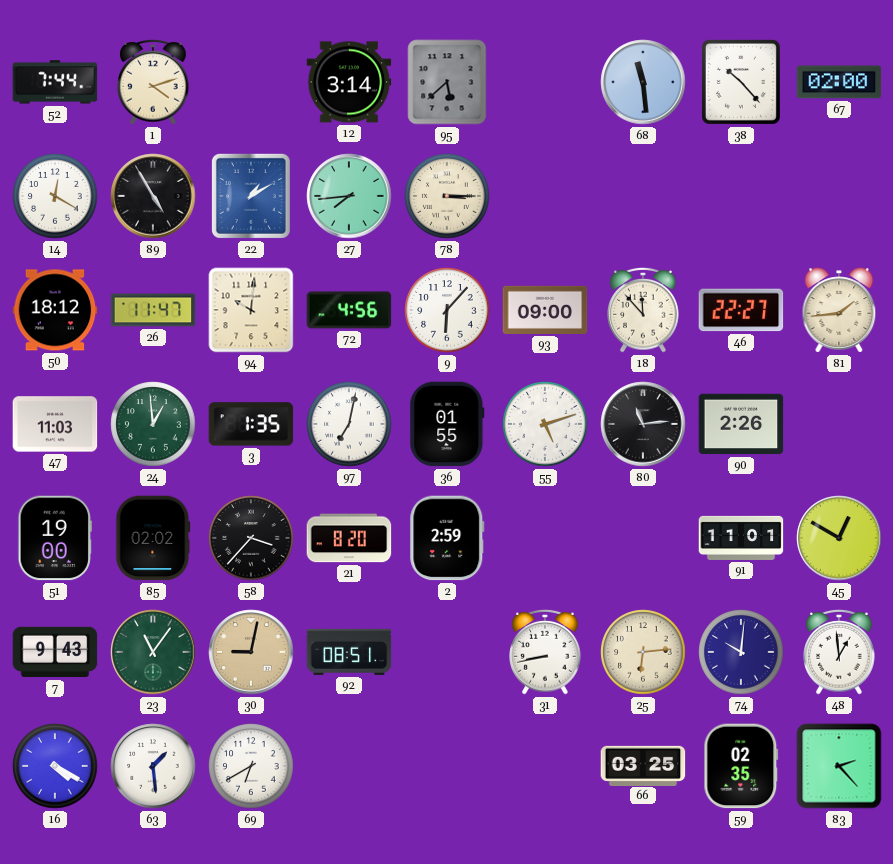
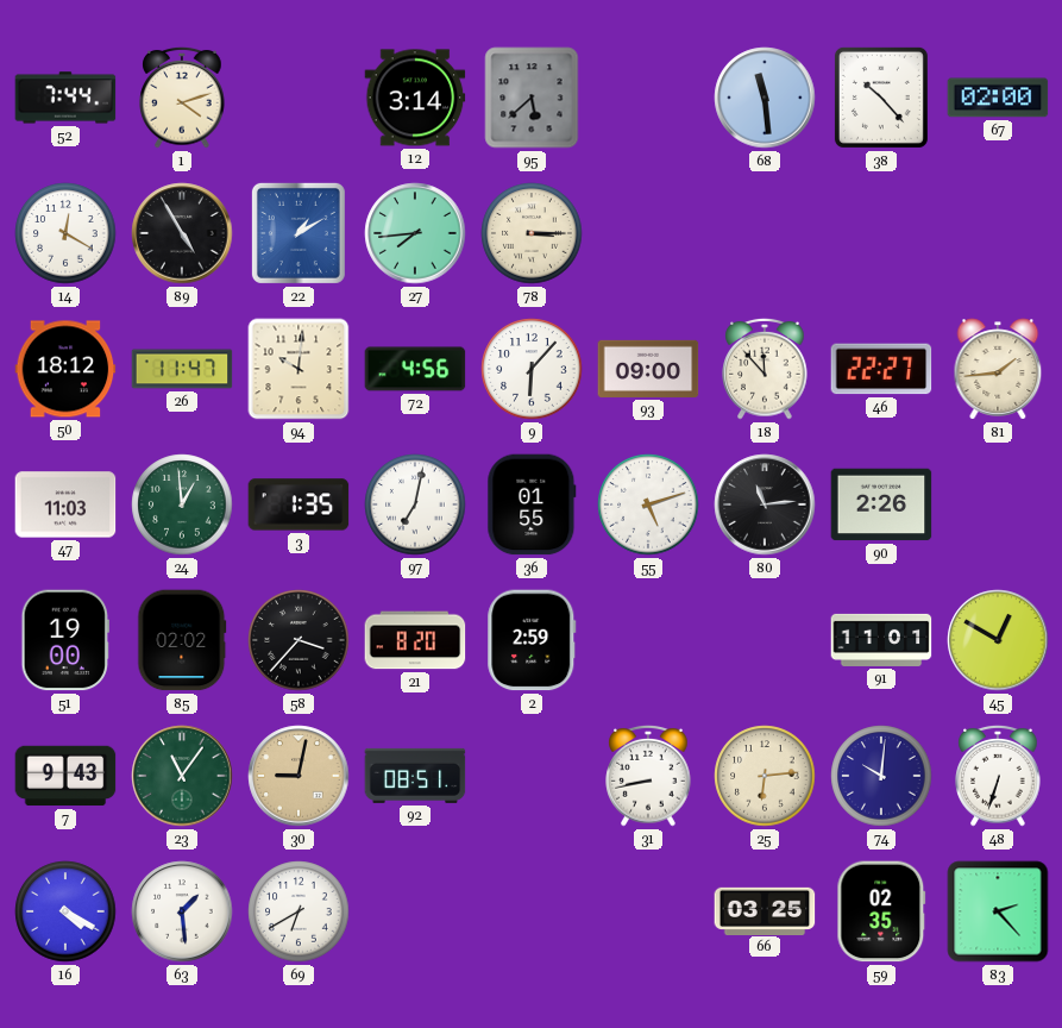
48: 12:59 -> 6:33 (998, 776)
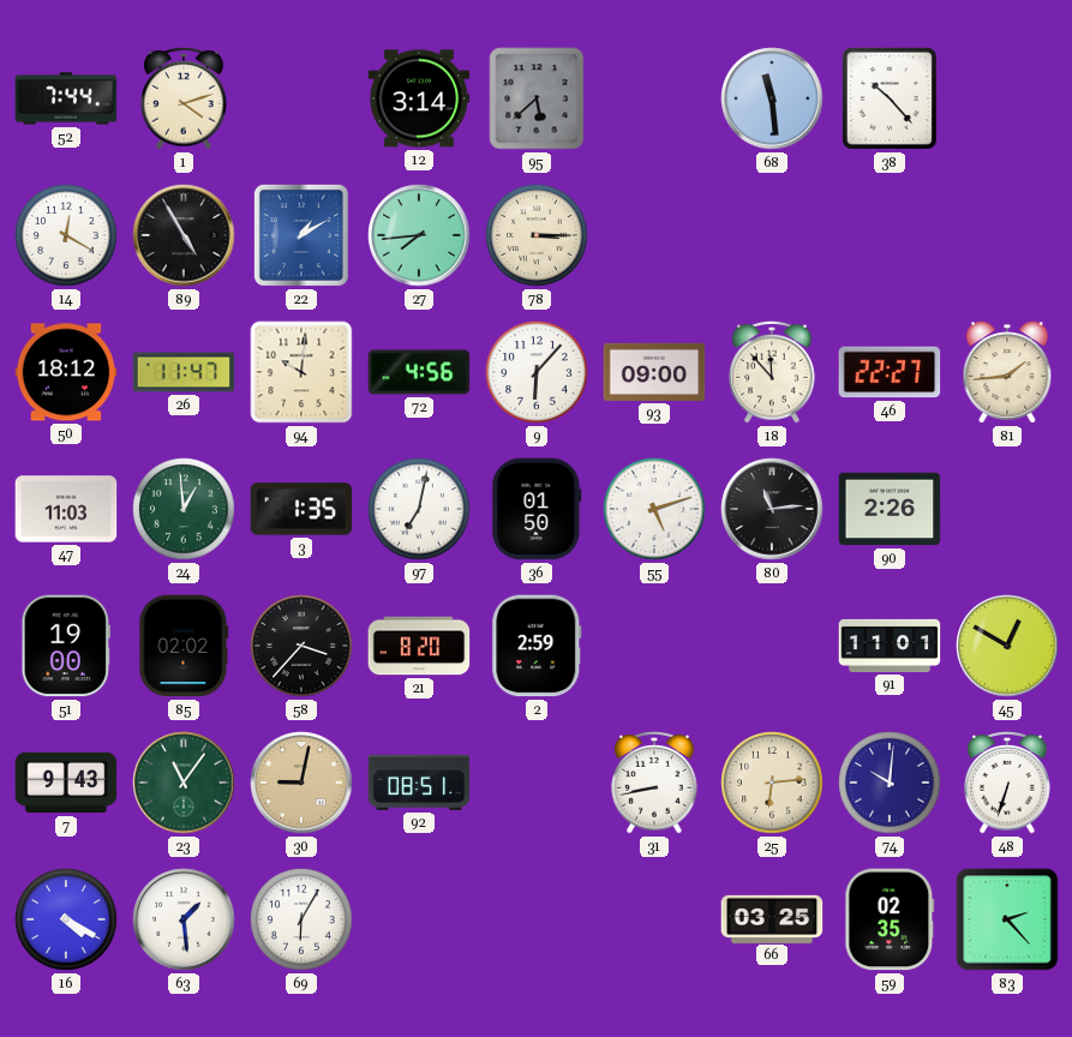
67: 02:00 -> none (998, 98)
36: 01:55 -> 01:50 (537, 509)
69: 6:40 -> 6:05 (301, 919)
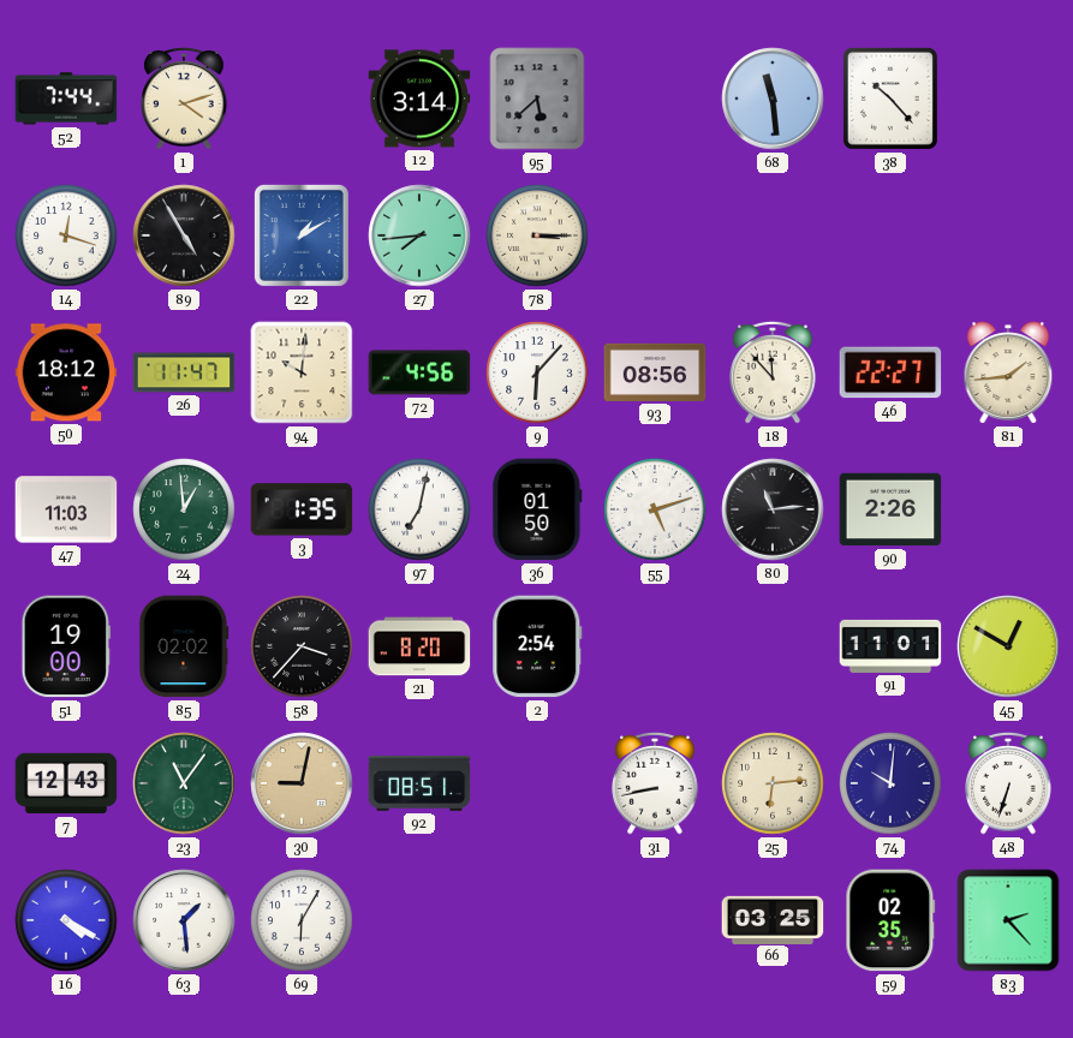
14: 12:20 -> 12:18 (66, 235)
93: 09:00 -> 08:56 (655, 372)
2: 2:59 -> 2:54 (537, 646)
7: 9:43 -> 12:43 (66, 783)
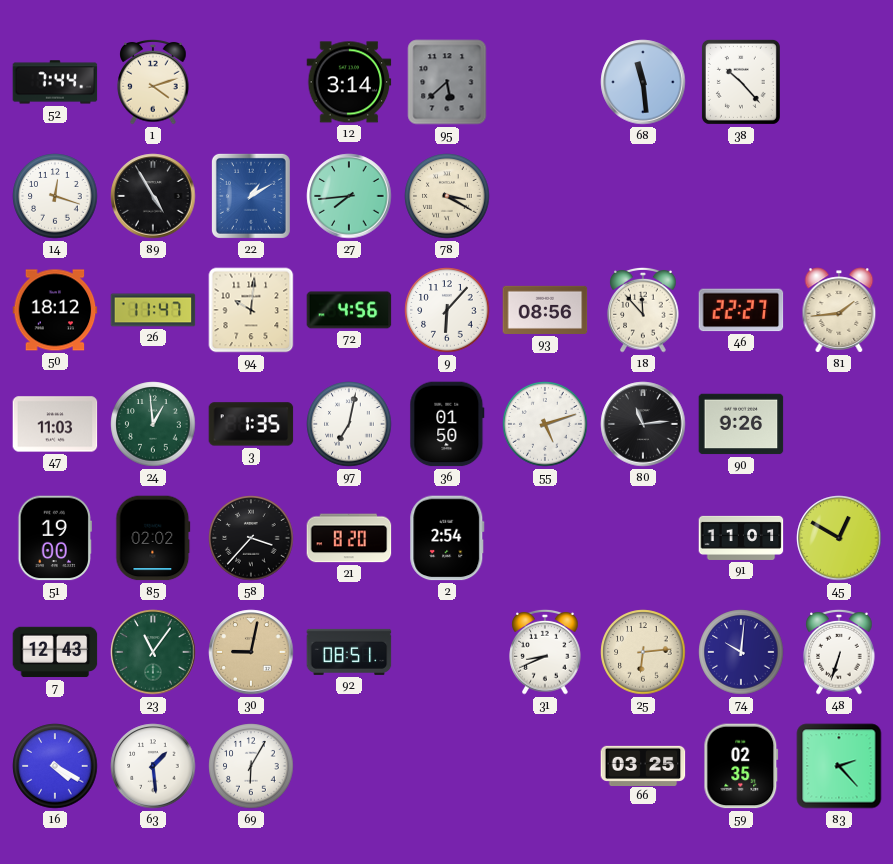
78: 3:15 -> 3:20 (447, 196)
90: 2:26 -> 9:26 (741, 424)
31: 8:43 -> 8:41 (545, 652)
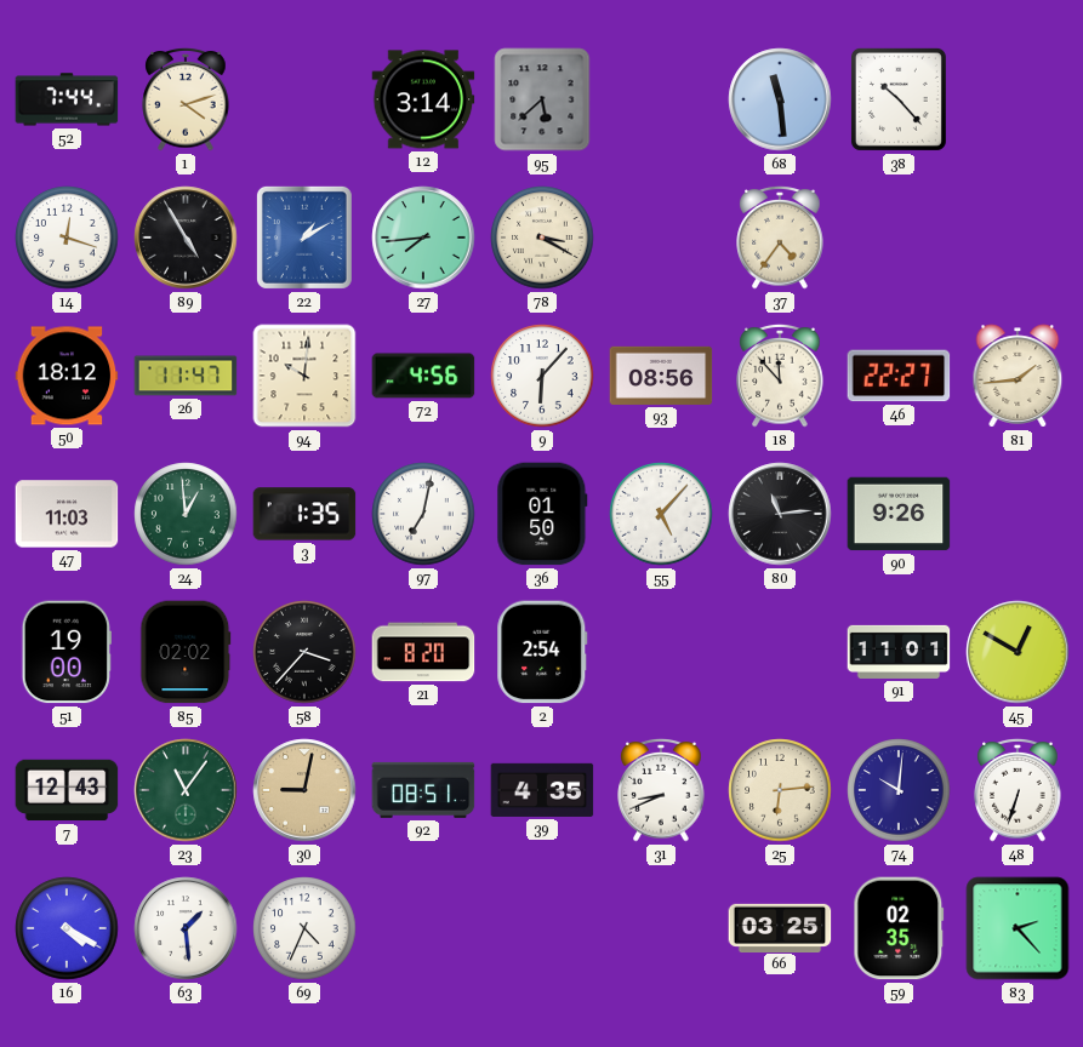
37: none -> 4:36 (780, 238)
55: 5:12 -> 5:07 (661, 514)
39: none -> 4:35 (542, 790)
69: 6:05 -> 4:34 (304, 928)
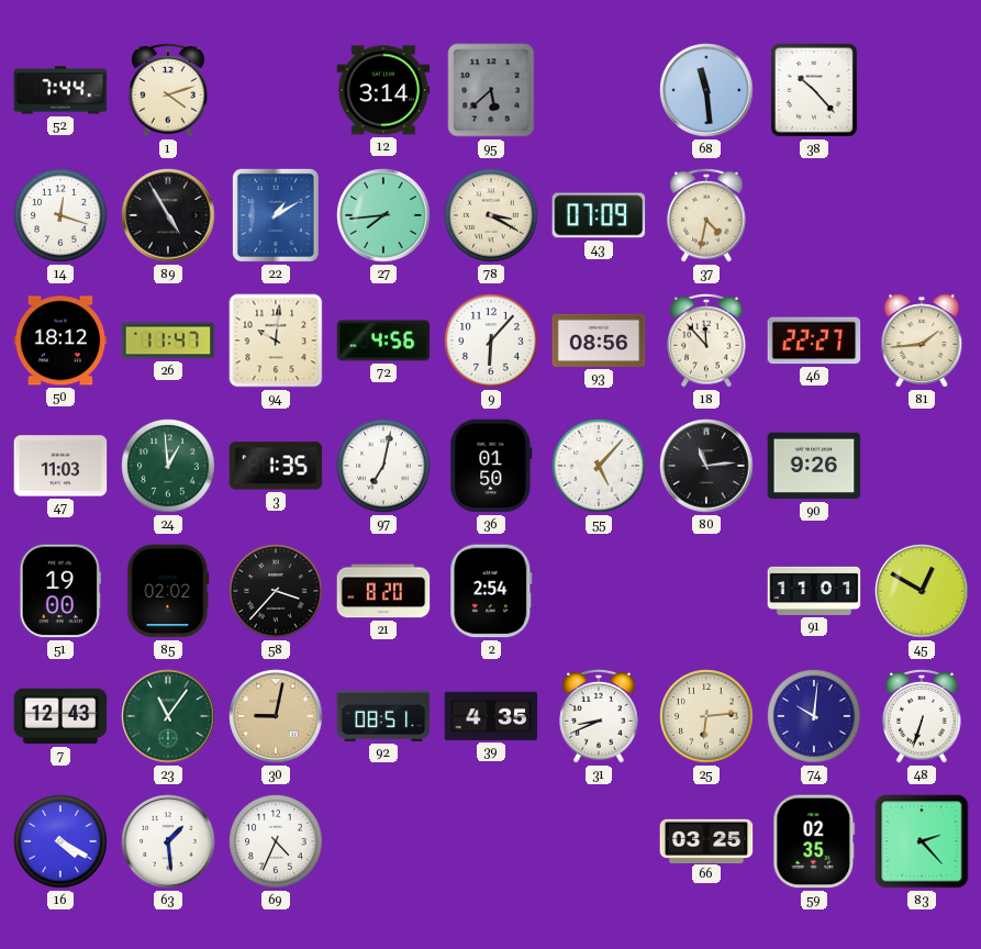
43: none -> 07:09 (599, 215)
37: 4:36 -> 4:32 (706, 215)
